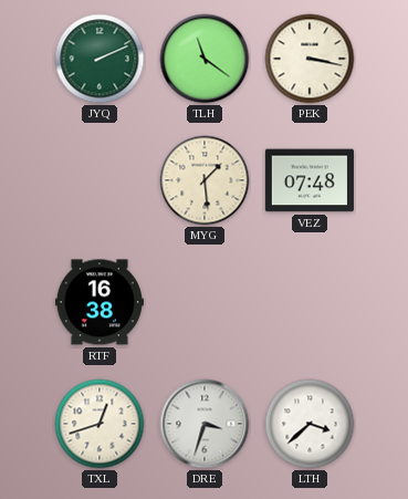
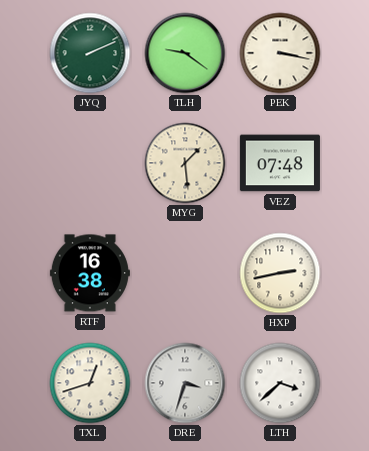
TLH: 11:21 -> 9:21 (185, 53)
HXP: none -> 2:43 (280, 273)
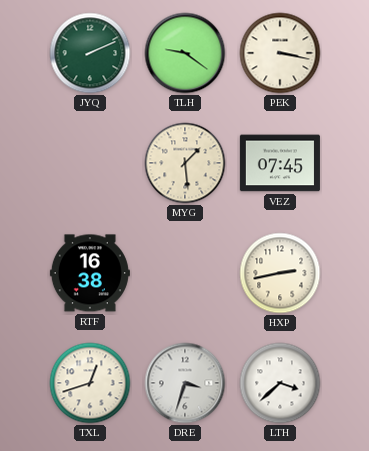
VEZ: 07:48 -> 07:45 (280, 163)
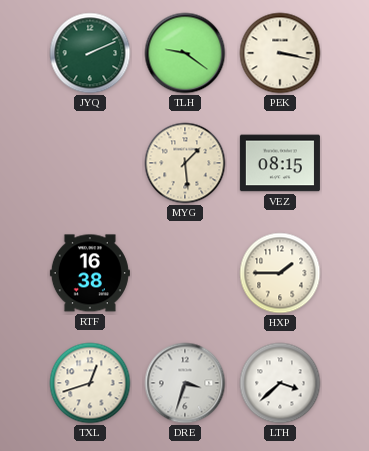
VEZ: 07:45 -> 08:15 (280, 163)
HXP: 2:43 -> 1:45 (280, 273)
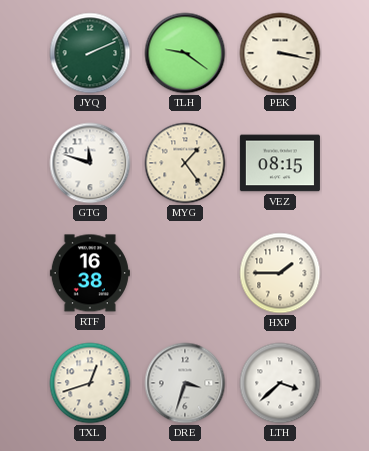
GTG: none -> 11:48 (90, 163)
MYG: 1:29 -> 1:24 (185, 163)
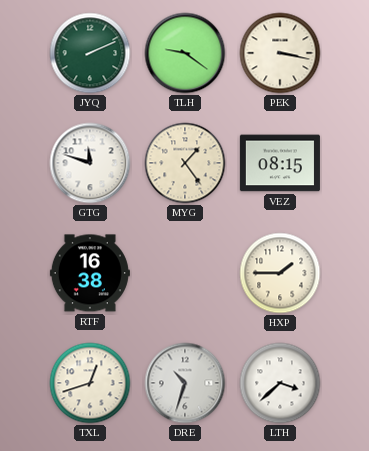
DRE: 3:33 -> 10:33 (185, 383)
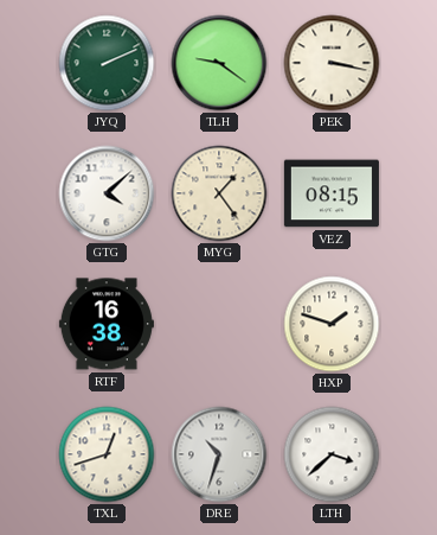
GTG: 11:48 -> 4:08 (107, 193)
HXP: 1:45 -> 1:48 (332, 324)
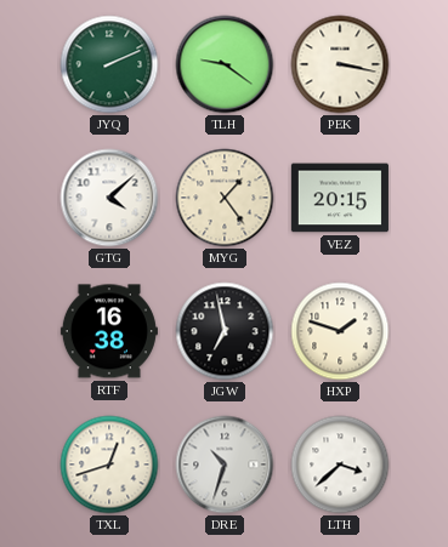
VEZ: 08:15 -> 20:15 (340, 198)
JGW: none -> 6:58 (225, 331)
